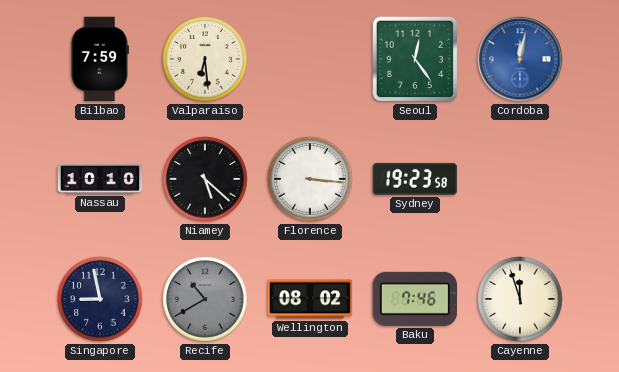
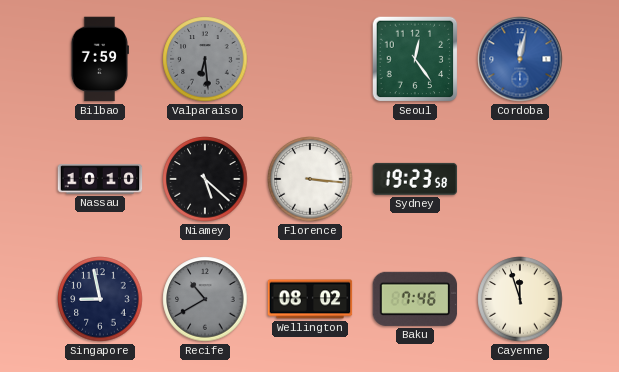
Valparaiso dial: cream -> grey (205, 59)
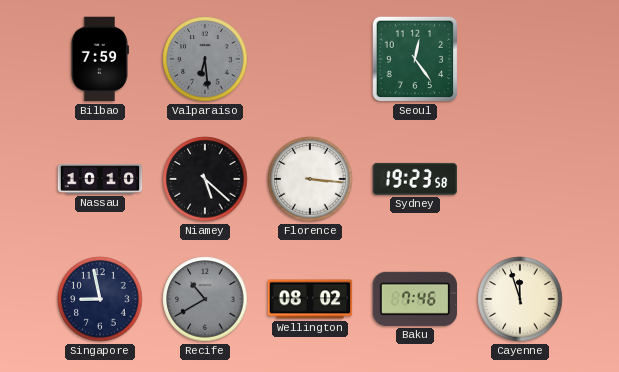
Cordoba: 12:02 -> none (520, 59)
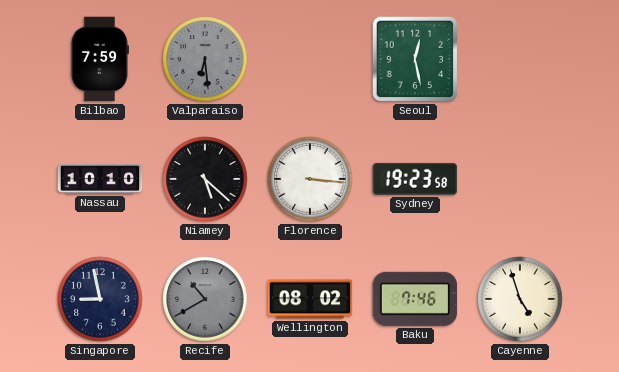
Seoul: 12:24 -> 12:28 (415, 59)
Cayenne: 11:57 -> 4:57 (520, 299)
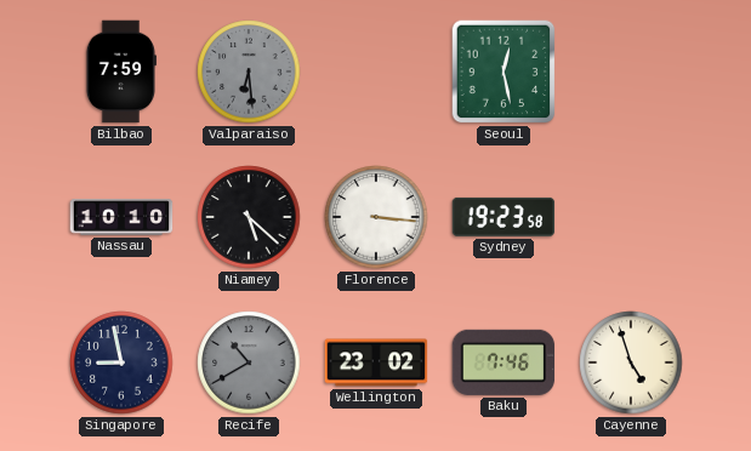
Wellington: 08:02 -> 23:02 (376, 362)
